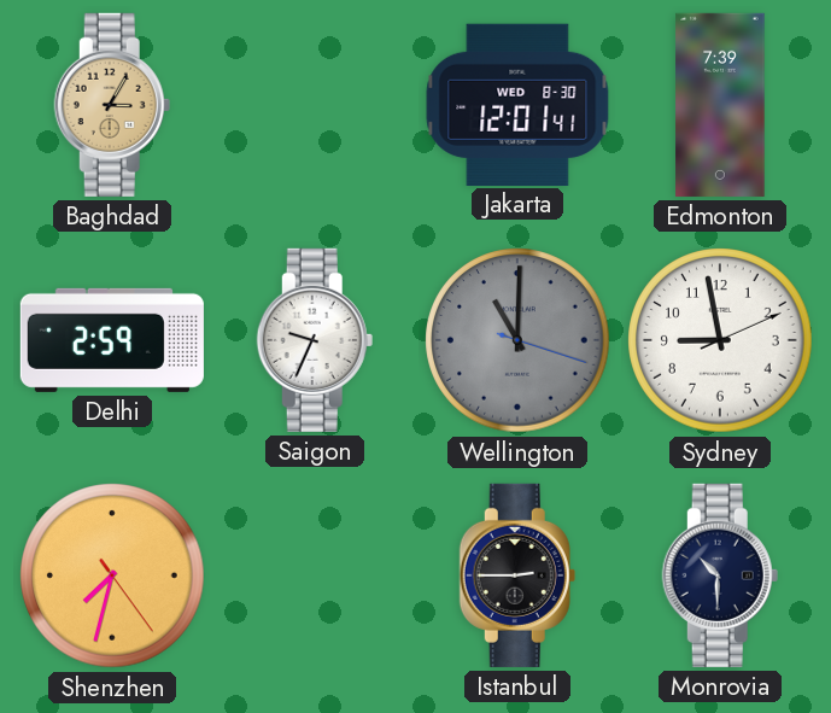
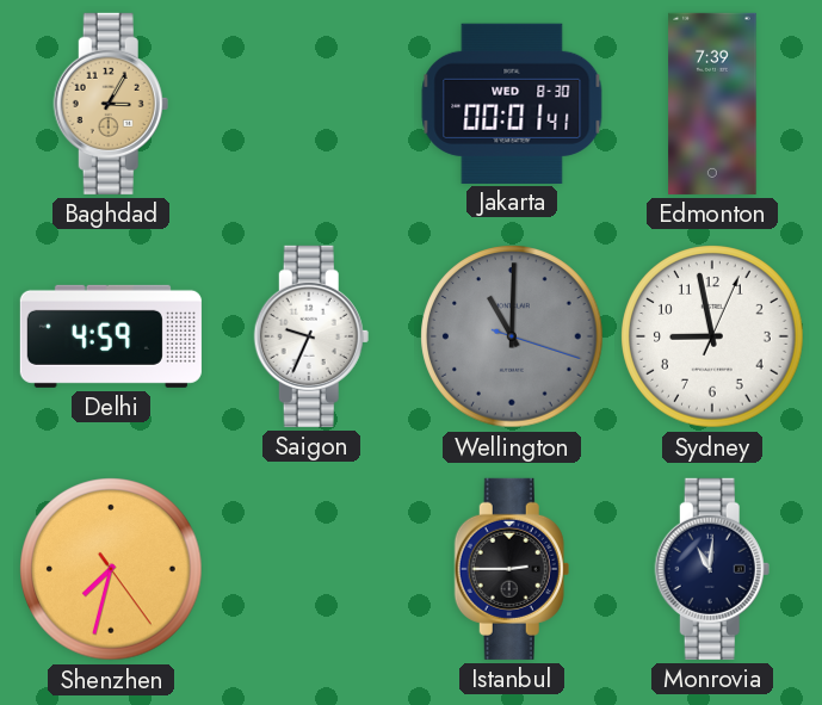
Jakarta: 12:01 -> 00:01 (512, 103)
Delhi: 2:59 -> 4:59 (111, 336)
Sydney: 8:58:11 -> 8:58:04 (712, 336)
Monrovia: 10:30 -> 11:01 (712, 569)
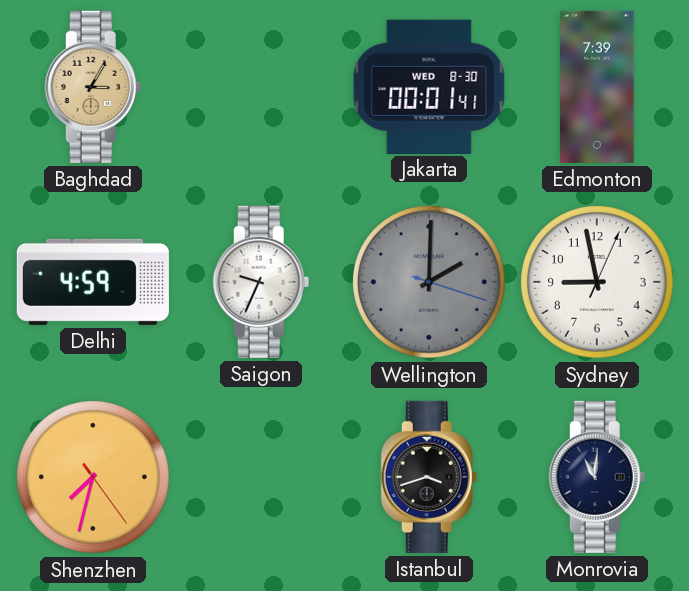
Wellington: 11:00 -> 2:00 (429, 282)
Istanbul: 2:45 -> 3:42 (429, 477)
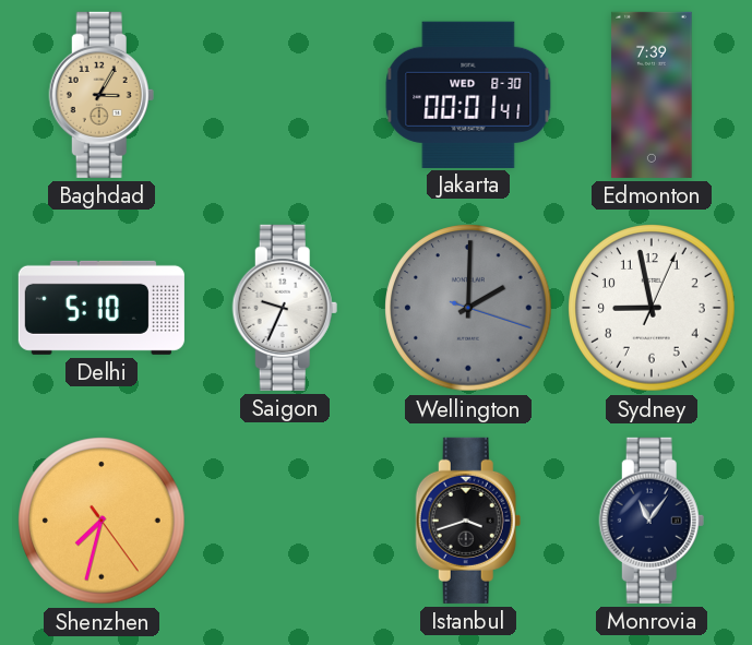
Delhi: 4:59 -> 5:10 (102, 308)
Monrovia: 11:01 -> 11:06 (652, 521)
